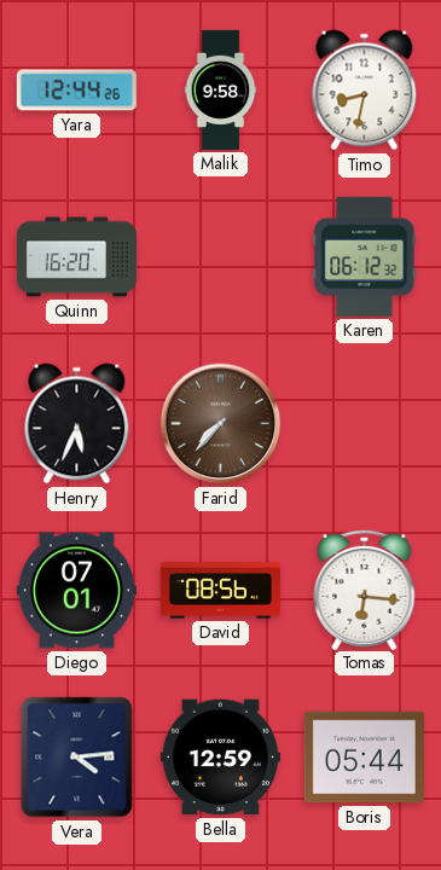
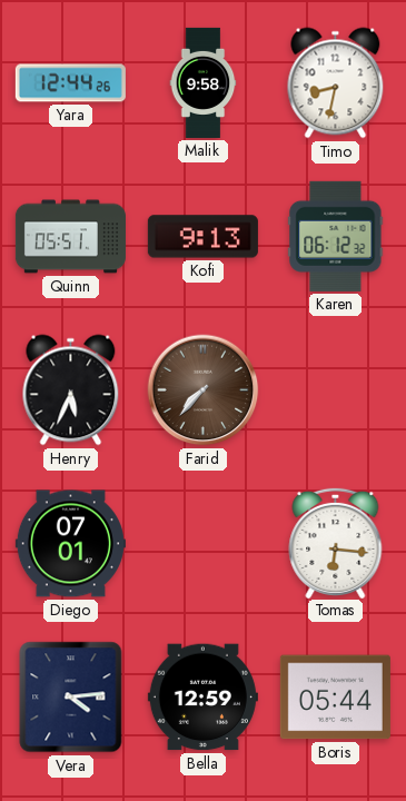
Quinn: 16:20 -> 05:51 (70, 237)
Kofi: none -> 9:13 (202, 237)
David: 08:56 -> none (220, 591)
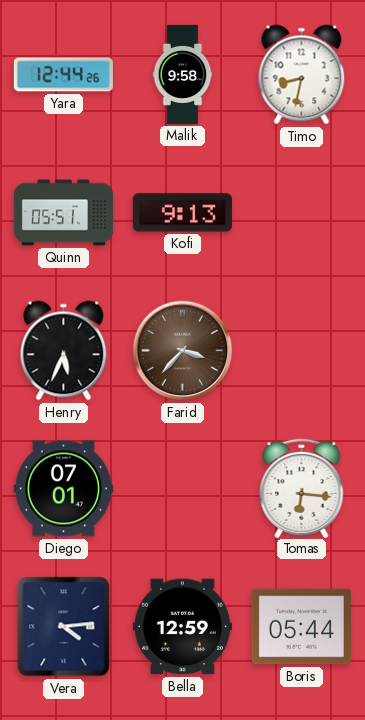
Karen: 06:12 -> none (336, 236)
Farid: 7:37 -> 3:37 (183, 351)
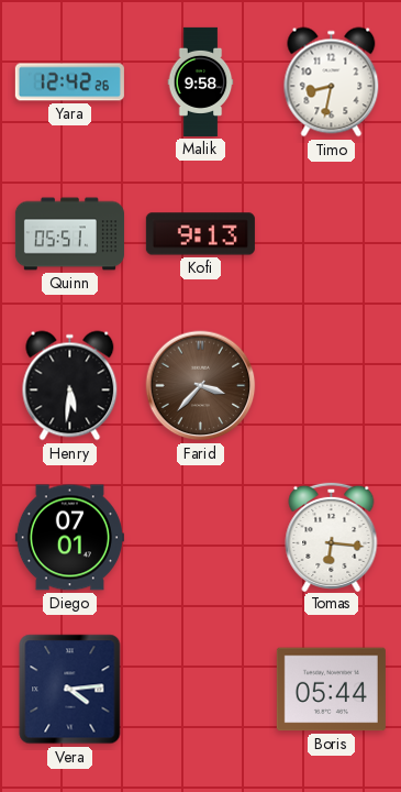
Yara: 12:44 -> 12:42 (69, 82)
Henry: 5:34 -> 5:31 (70, 386)
Bella: 12:59 -> none (182, 627)
